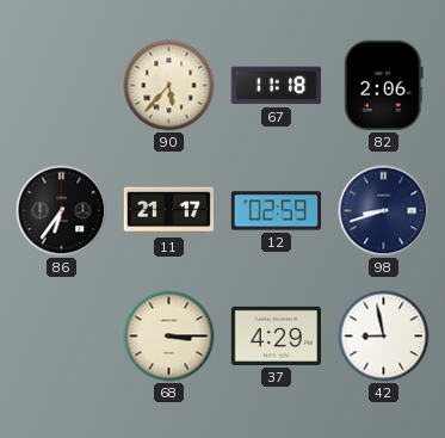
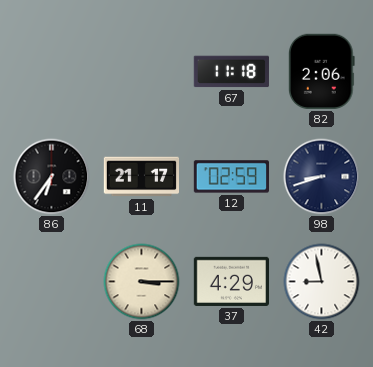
90: 5:37 -> none (169, 86)
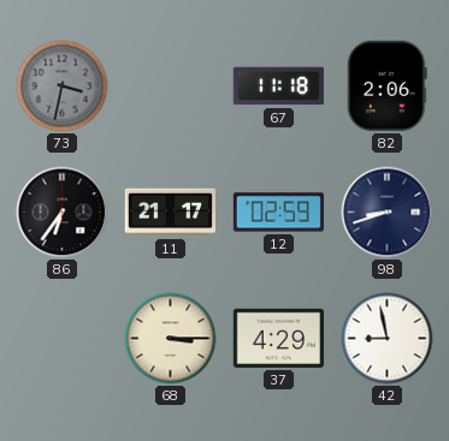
73: none -> 3:32 (63, 87)
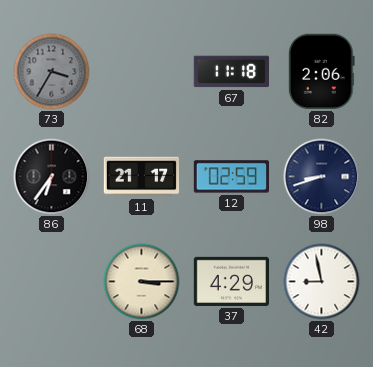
73: 3:32 -> 3:35 (52, 72)
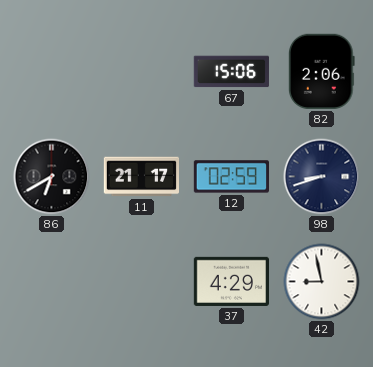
73: 3:35 -> none (52, 72)
67: 11:18 -> 15:06 (231, 72)
86: 6:36 -> 6:40 (52, 177)
68: 3:15 -> none (142, 282)
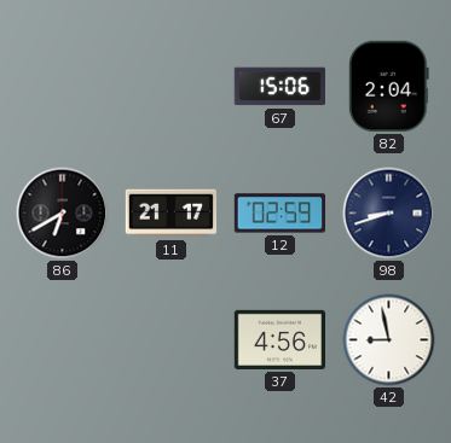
82: 2:06 -> 2:04 (389, 86)
37: 4:29 -> 4:56 (279, 339)
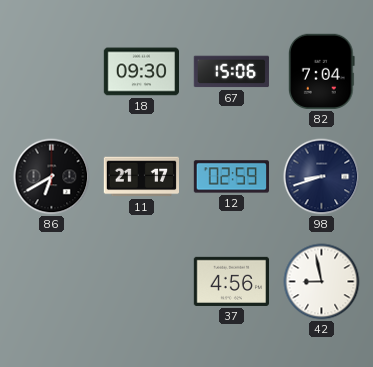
18: none -> 09:30 (141, 72)
82: 2:04 -> 7:04 (322, 71)
